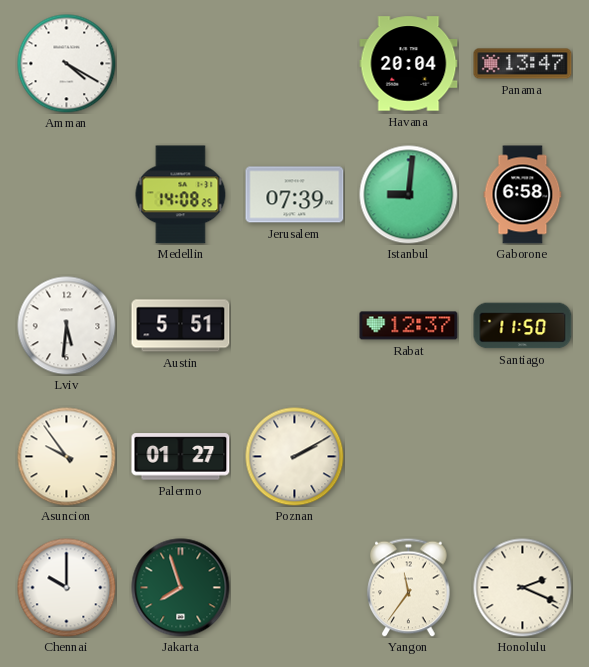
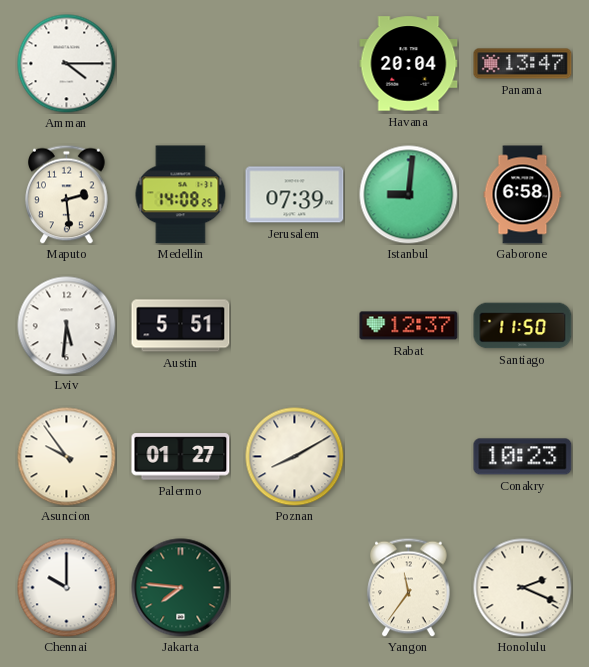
Amman: 4:20 -> 4:15 (67, 64)
Maputo: none -> 2:29 (67, 194)
Poznan: 2:10 -> 8:10 (295, 457)
Conakry: none -> 10:23 (523, 457)
Jakarta: 7:57 -> 7:46 (181, 588)
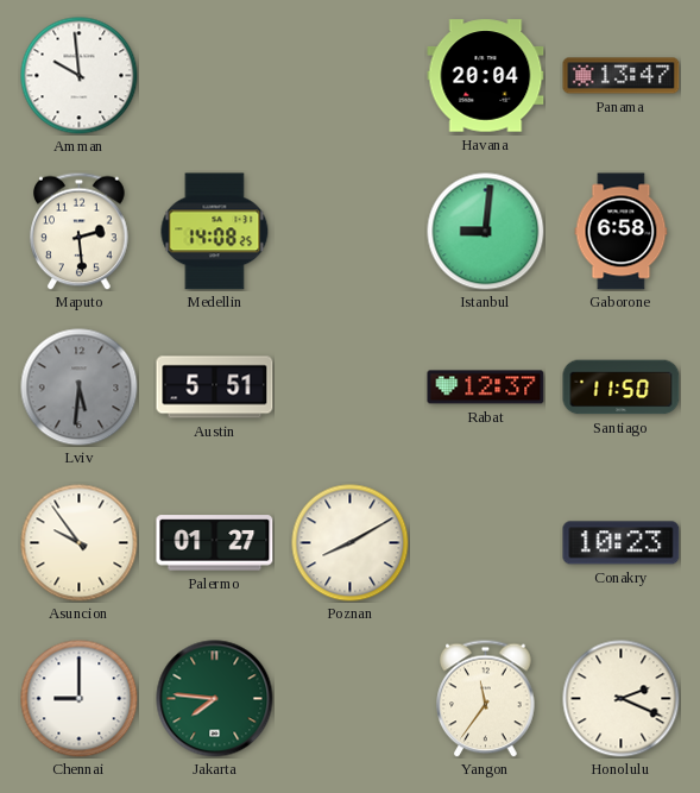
Amman: 4:15 -> 9:59 (80, 76)
Jerusalem: 07:39 -> none (295, 195)
Lviv dial: white -> grey (80, 388)
Chennai: 10:00 -> 9:00 (80, 699)
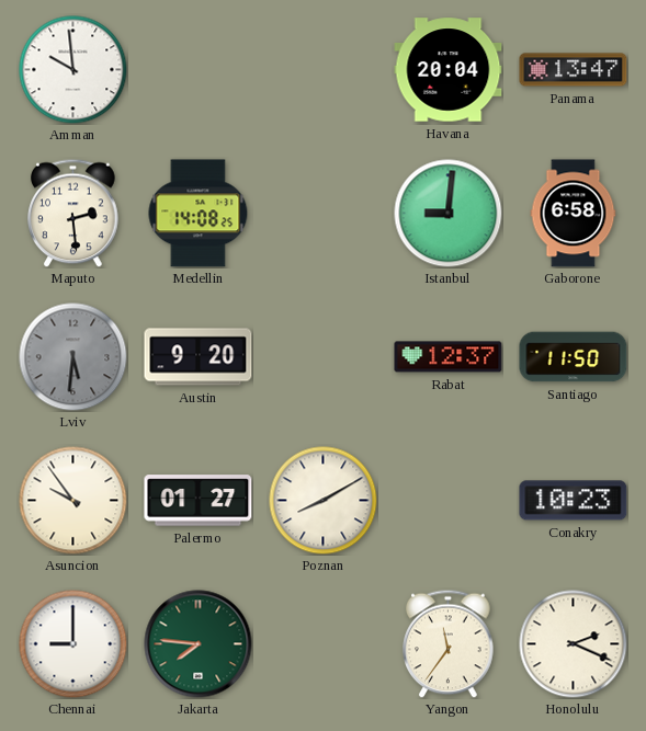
Austin: 5:51 -> 9:20 (199, 357)
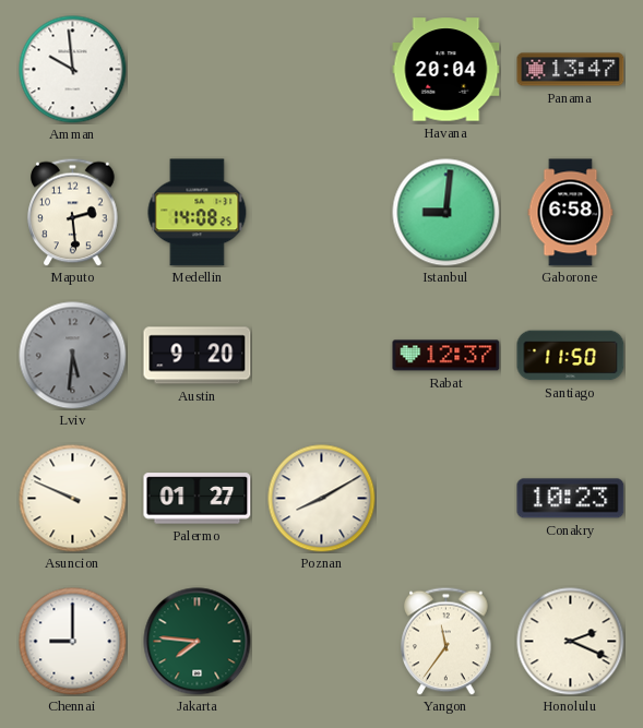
Asuncion: 9:54 -> 9:49 (73, 499)
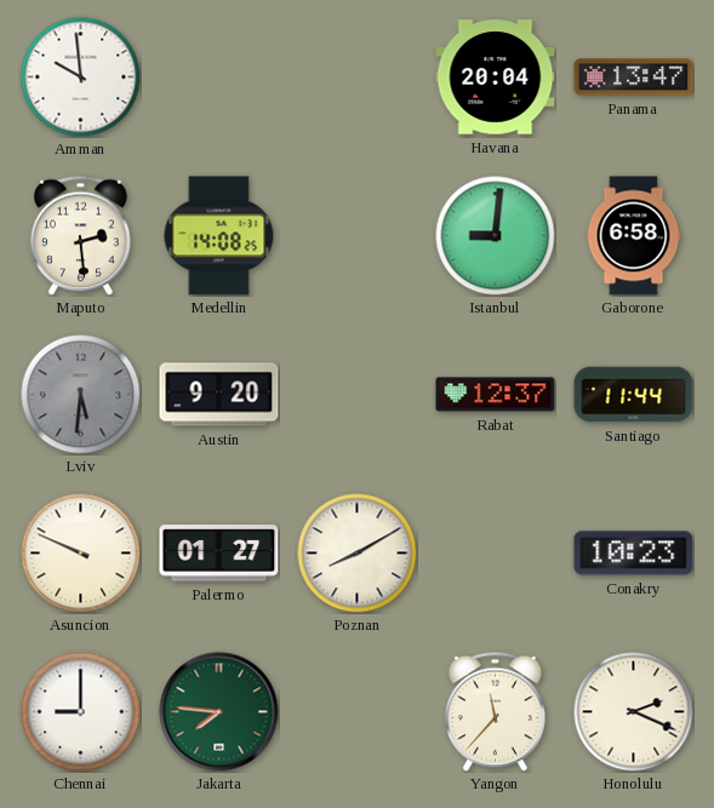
Santiago: 11:50 -> 11:44 (634, 395)
Yangon: 11:36 -> 11:37 (496, 711)
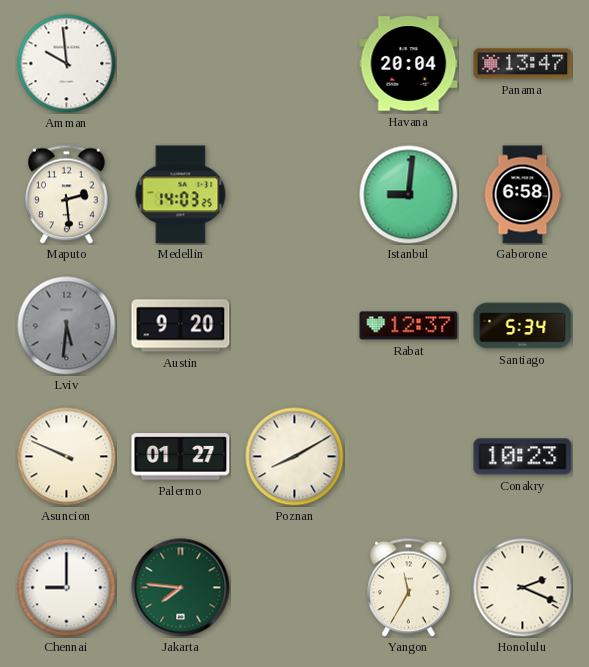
Medellin: 14:08 -> 14:03 (181, 195)
Santiago: 11:44 -> 5:34 (523, 326)
Yangon: 11:37 -> 11:35 (409, 587)
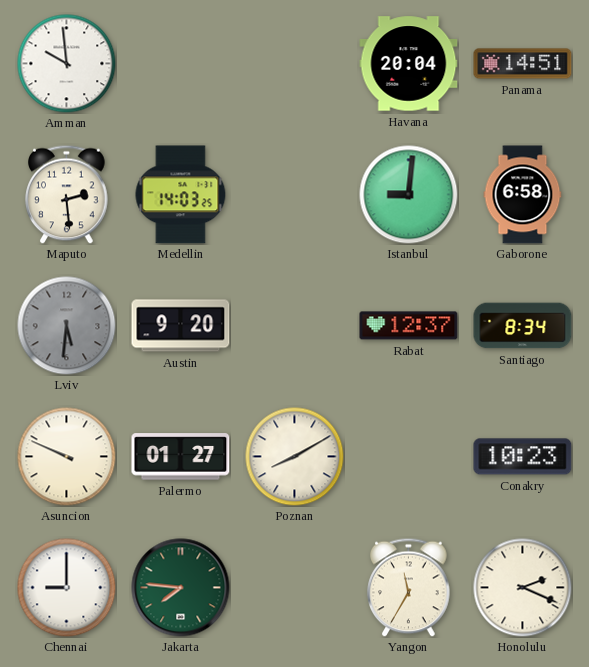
Panama: 13:47 -> 14:51 (523, 64)
Santiago: 5:34 -> 8:34 (523, 326)
